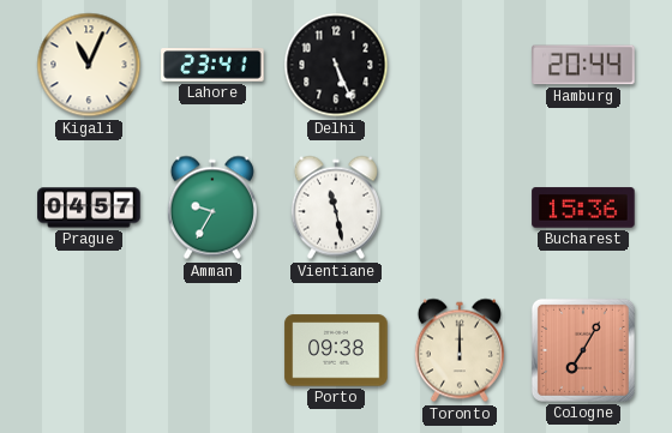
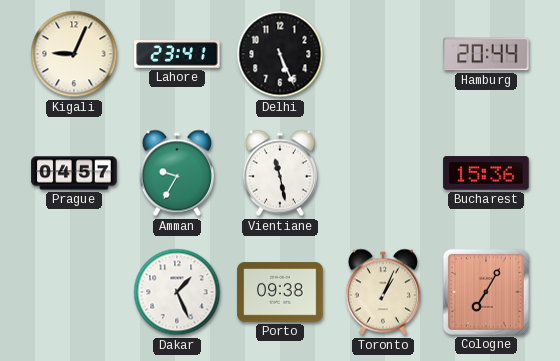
Kigali: 11:04 -> 9:04 (74, 54)
Dakar: none -> 1:26 (177, 292)
Toronto: 12:00 -> 1:04 (383, 292)
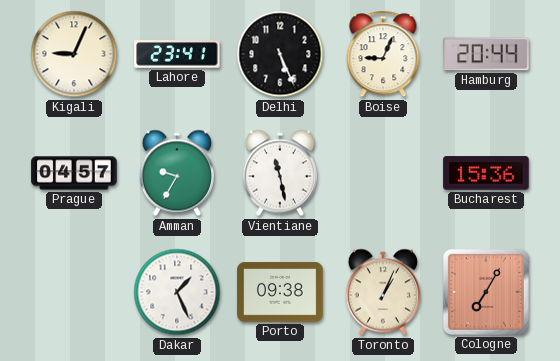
Boise: none -> 9:04 (383, 54)
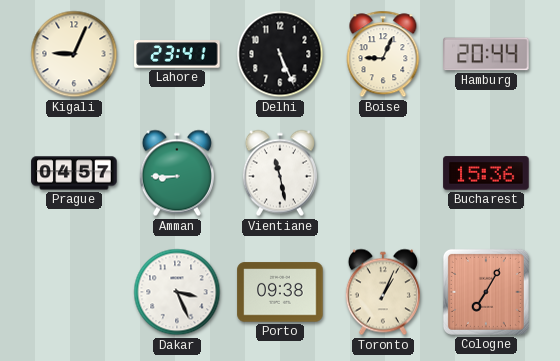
Amman: 9:35 -> 8:45 (177, 173)
Dakar: 1:26 -> 3:26 (177, 292)
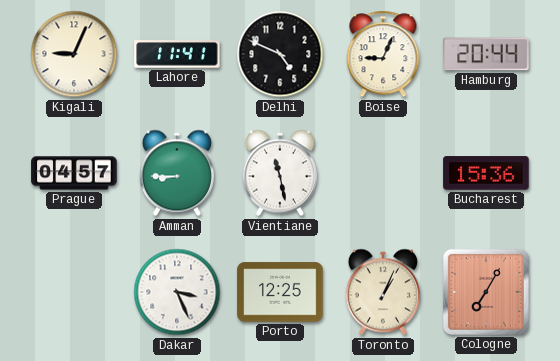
Lahore: 23:41 -> 11:41 (177, 54)
Delhi: 5:26 -> 4:49 (280, 54)
Porto: 09:38 -> 12:25 (280, 292)
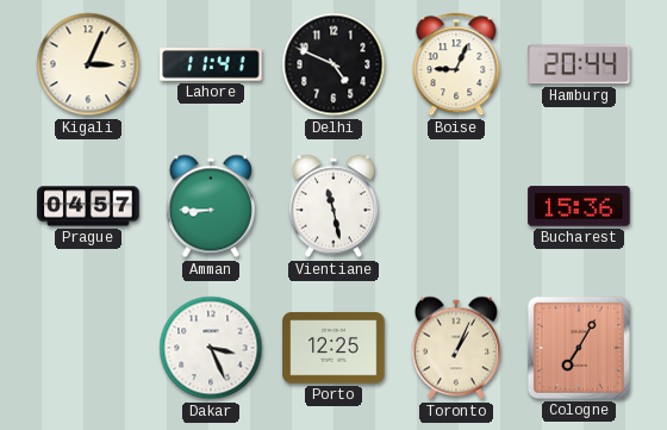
Kigali: 9:04 -> 3:04 (88, 64)
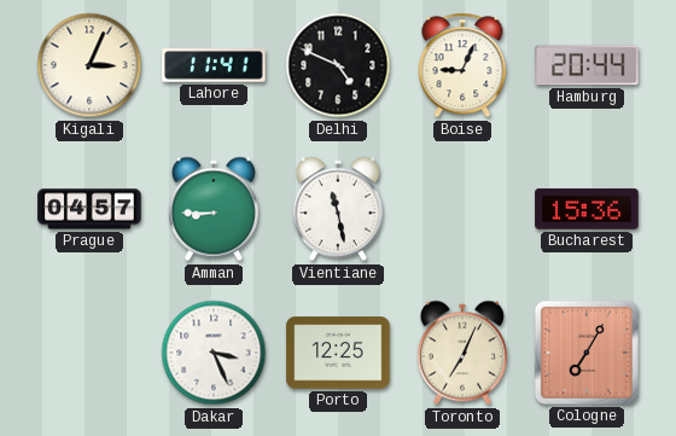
Toronto: 1:04 -> 7:04 (462, 353)
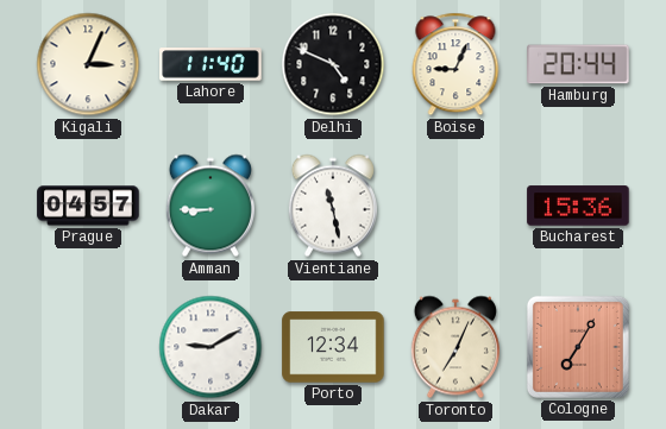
Lahore: 11:41 -> 11:40 (211, 64)
Dakar: 3:26 -> 9:10 (211, 347)
Porto: 12:25 -> 12:34 (333, 347)
